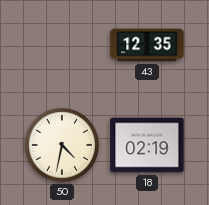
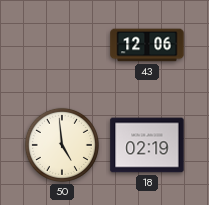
43: 12:35 -> 12:06 (147, 45)
50: 4:32 -> 4:59 (62, 145)
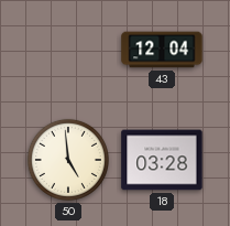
43: 12:06 -> 12:04 (162, 50)
18: 02:19 -> 03:28 (162, 160)
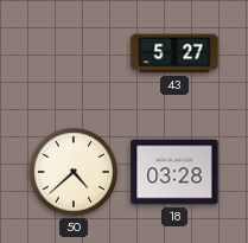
43: 12:04 -> 5:27 (174, 53)
50: 4:59 -> 4:38 (74, 172)
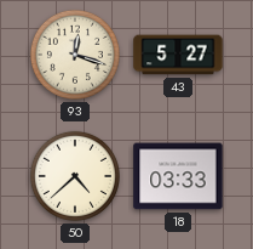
93: none -> 12:18 (75, 55)
18: 03:28 -> 03:33 (178, 176)
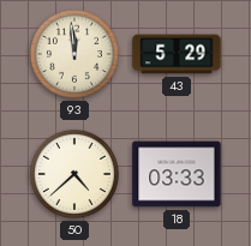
93: 12:18 -> 11:59 (74, 54)
43: 5:27 -> 5:29 (177, 54)
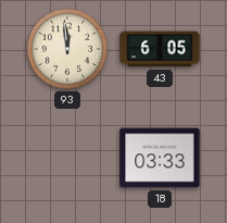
43: 5:29 -> 6:05 (160, 49)
50: 4:38 -> none (74, 174)
